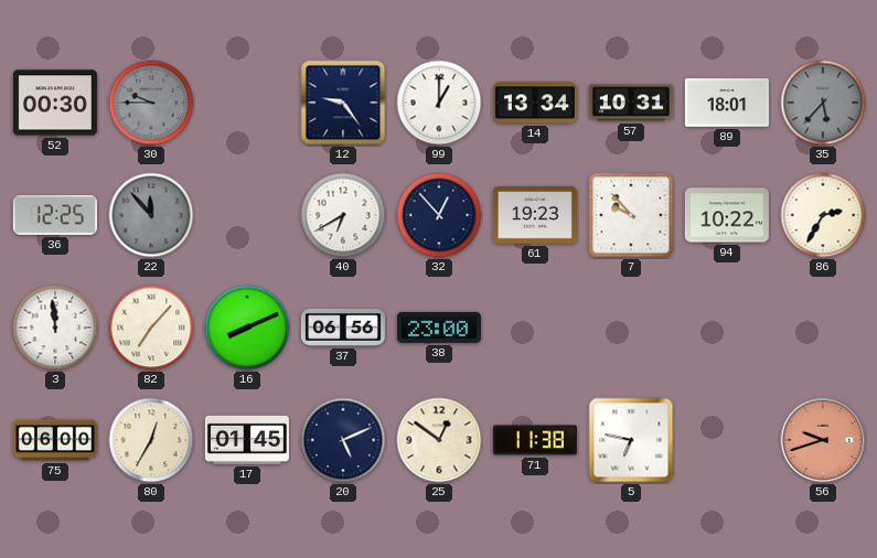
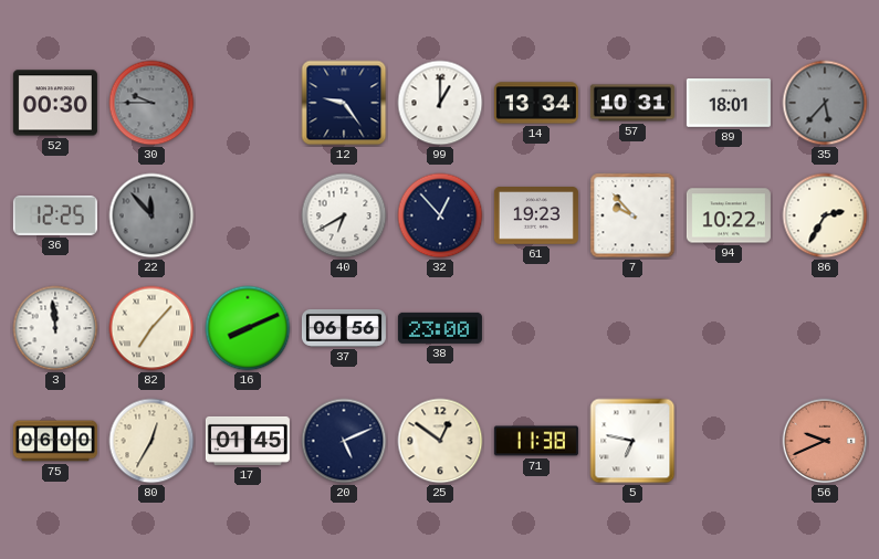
56: 9:42 -> 9:41 (825, 441)
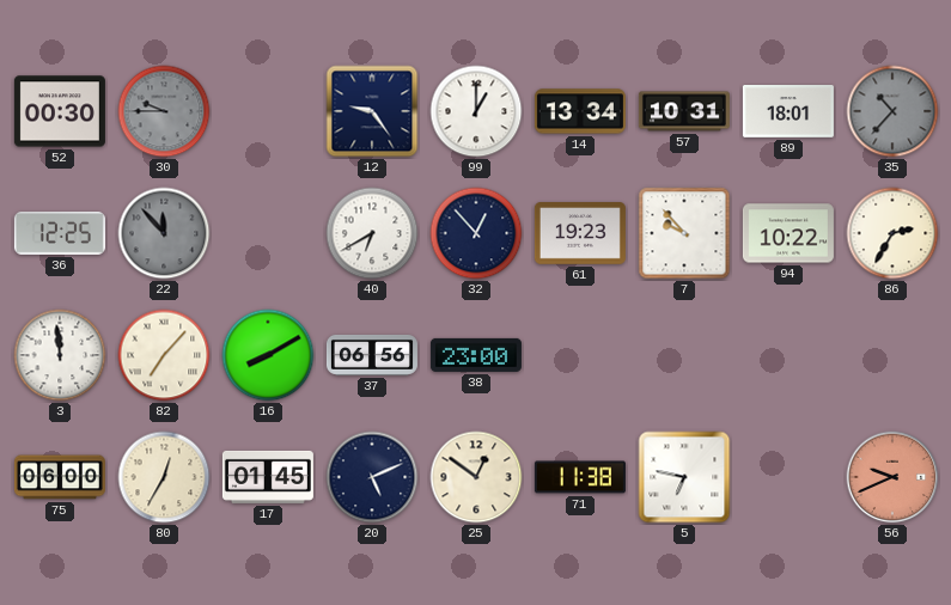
35: 5:37 -> 10:37 (892, 111)
16: 8:11 -> 8:10 (268, 355)
